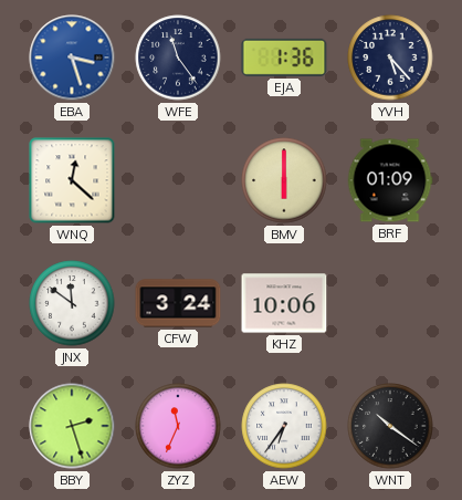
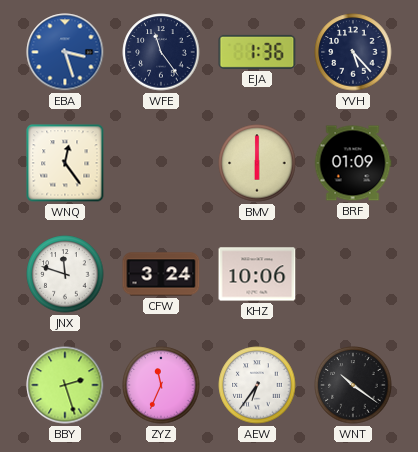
WNQ: 12:22 -> 12:24 (65, 163)
JNX: 11:51 -> 11:48 (65, 274)
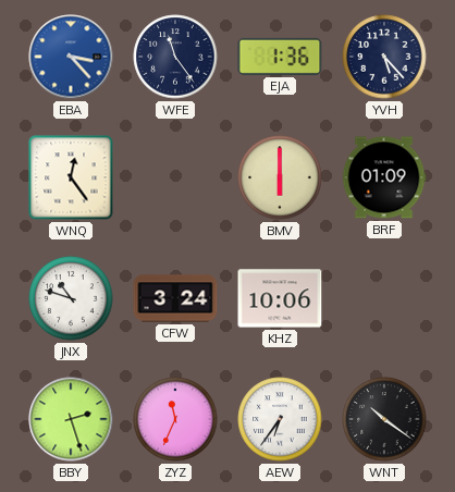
EBA: 3:27 -> 3:23 (71, 57)
JNX: 11:48 -> 10:48 (71, 298)
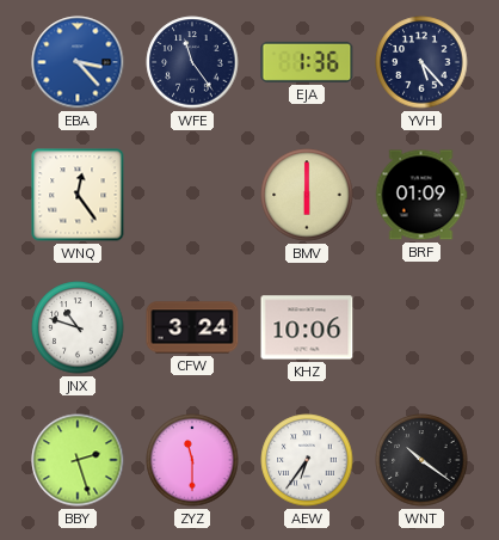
ZYZ: 11:34 -> 11:30 (192, 460)
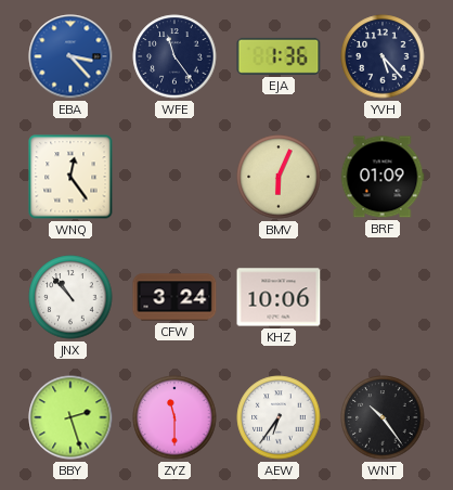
BMV: 6:00 -> 6:04 (279, 177)
JNX: 10:48 -> 10:53 (70, 297)
WNT: 10:21 -> 10:24 (383, 417)
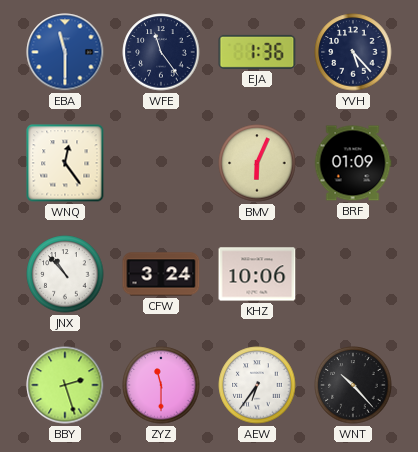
EBA: 3:23 -> 11:30 (65, 52)
WNT: 10:24 -> 10:23 (353, 385)
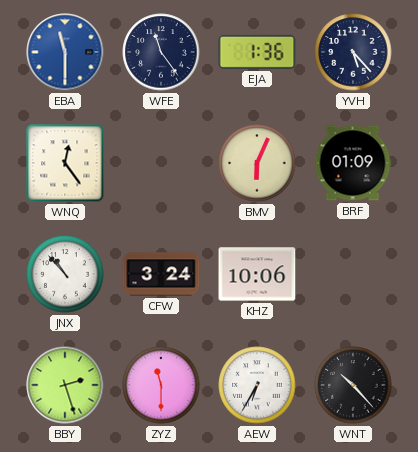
AEW: 6:36 -> 6:35 (257, 385)
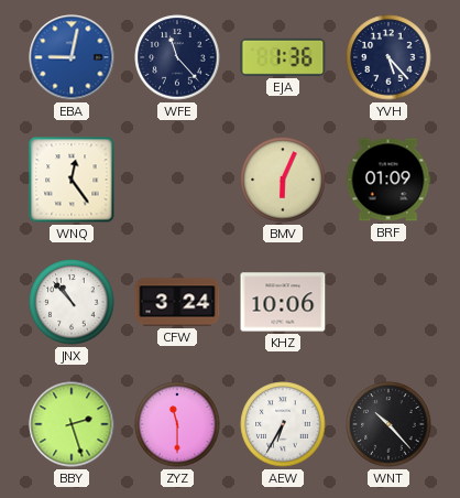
EBA: 11:30 -> 9:02 (72, 57)
WFE: 11:24 -> 11:23 (177, 57)
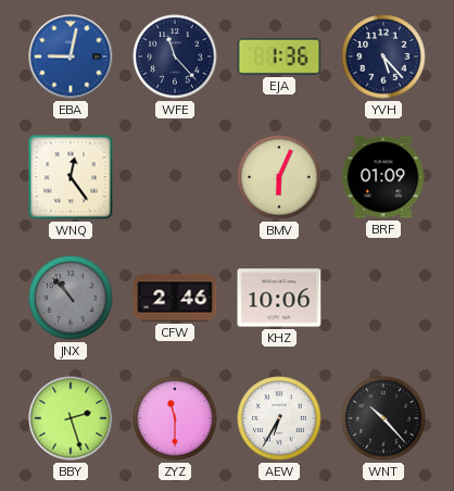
JNX dial: white -> grey (71, 298)
CFW: 3:24 -> 2:46 (175, 298)
